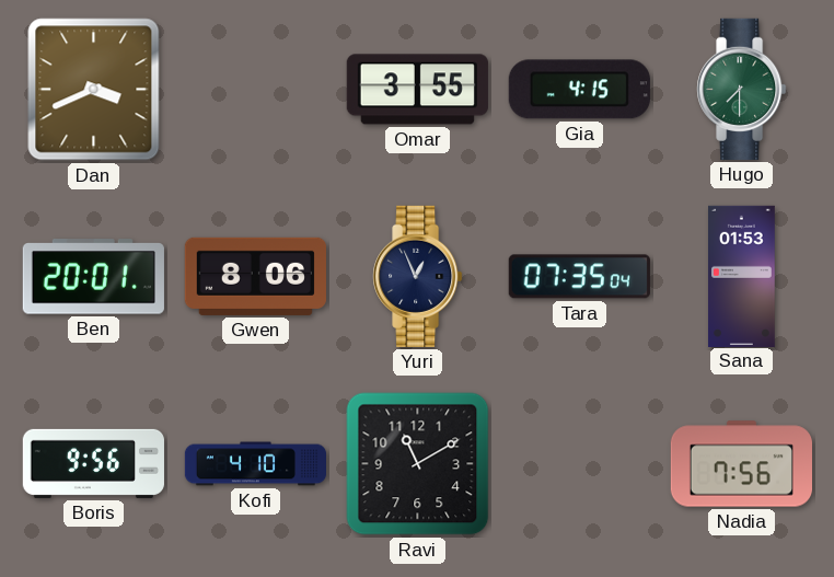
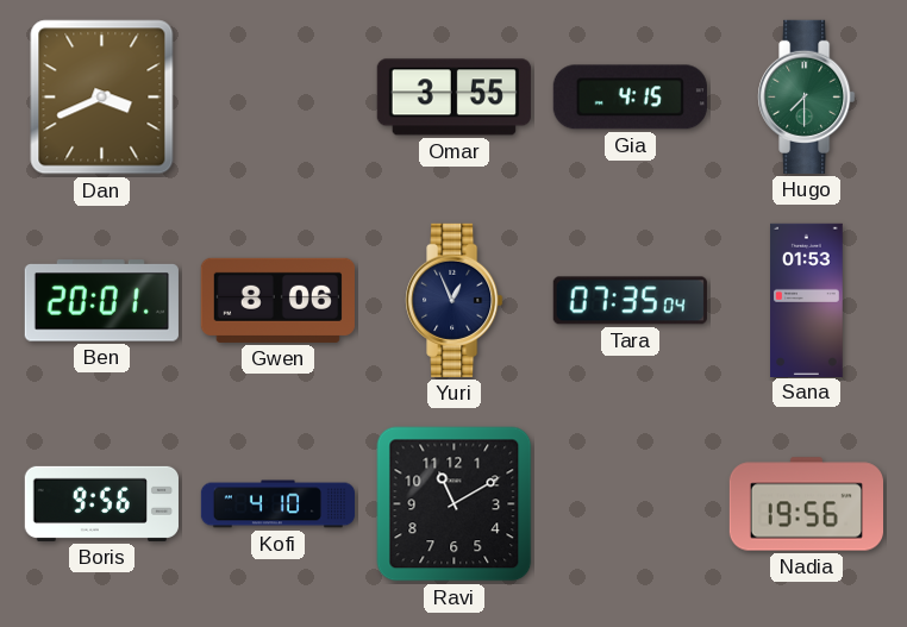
Nadia: 7:56 -> 19:56 (806, 504)
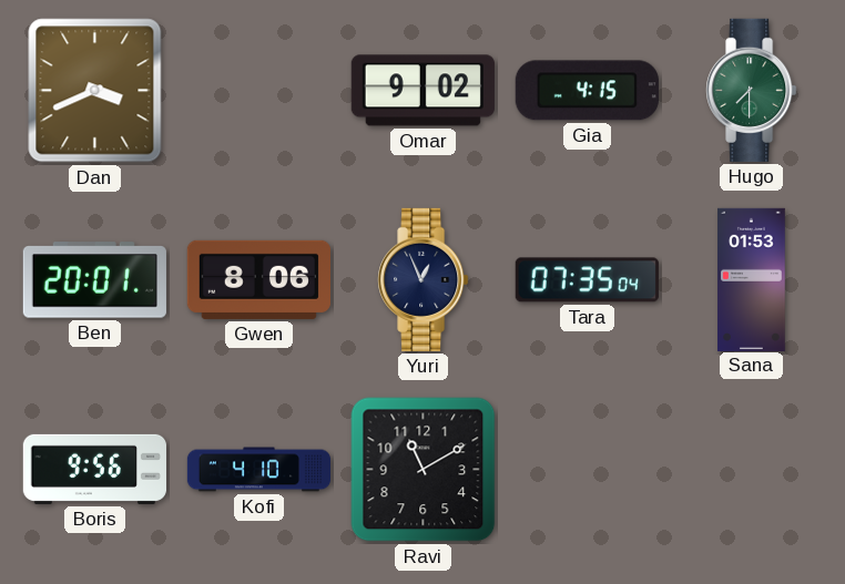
Omar: 3:55 -> 9:02 (423, 91)
Nadia: 19:56 -> none (806, 504)
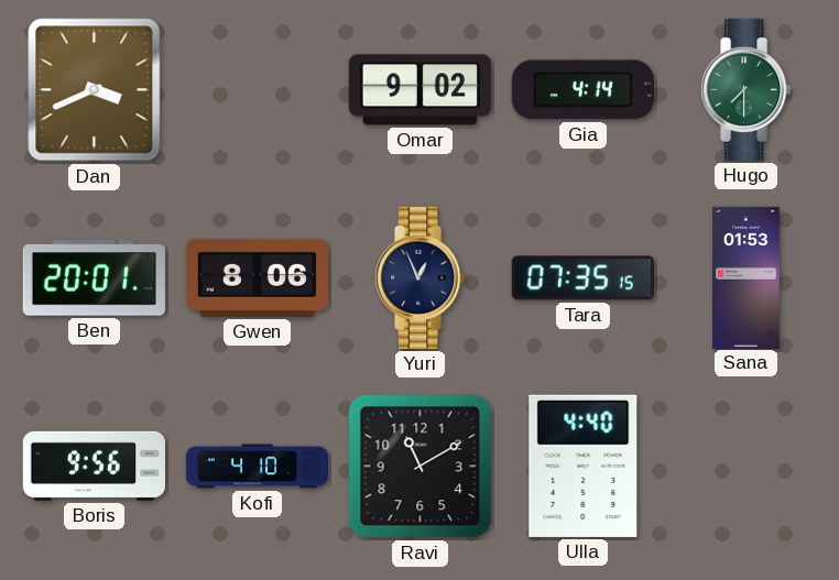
Gia: 4:15 -> 4:14 (582, 90)
Tara: 07:35:04 -> 07:35:15 (582, 278)
Ulla: none -> 4:40 (584, 466)
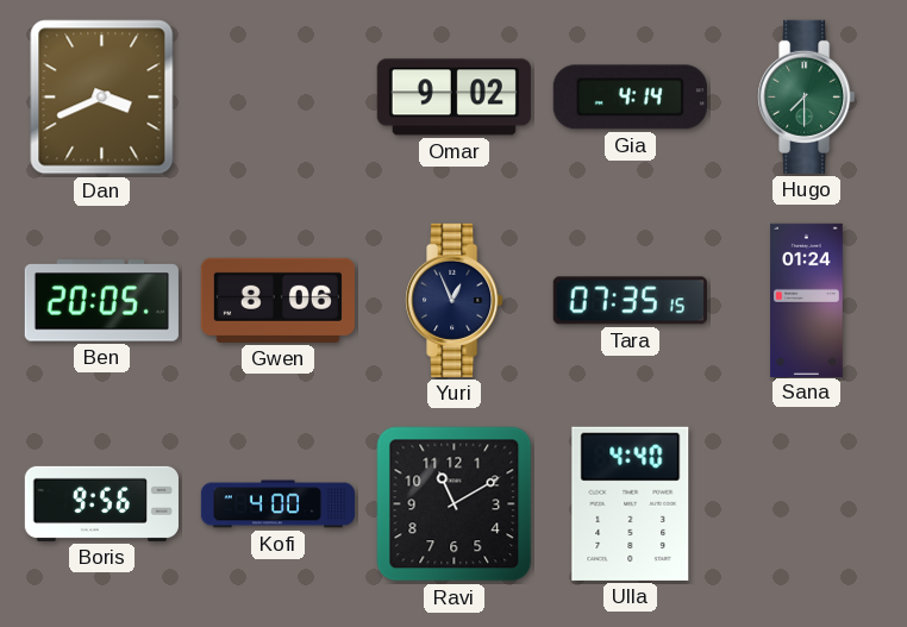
Ben: 20:01 -> 20:05 (101, 301)
Sana: 01:53 -> 01:24 (807, 300)
Kofi: 4:10 -> 4:00 (279, 504)
